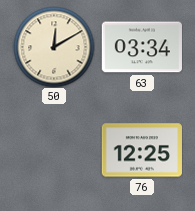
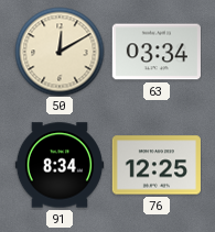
91: none -> 8:34 (58, 165)
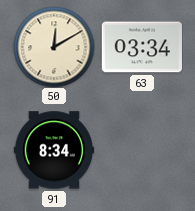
76: 12:25 -> none (155, 165)
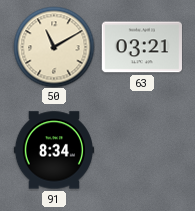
50: 12:10 -> 11:10 (54, 47)
63: 03:34 -> 03:21 (142, 47)
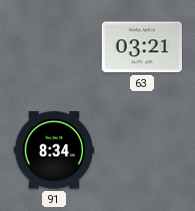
50: 11:10 -> none (54, 47)
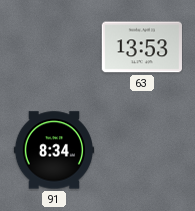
63: 03:21 -> 13:53 (142, 47)
